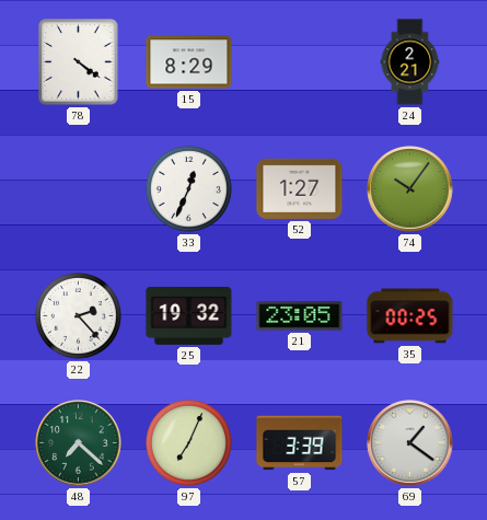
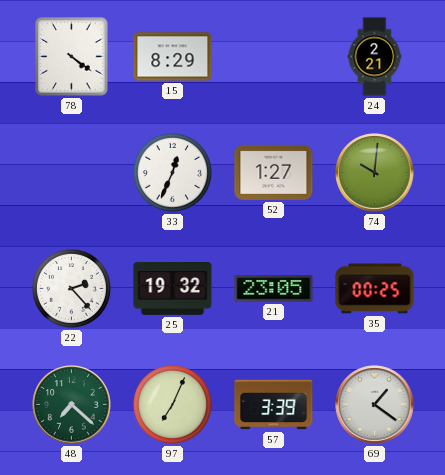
74: 10:06 -> 10:01 (375, 173)
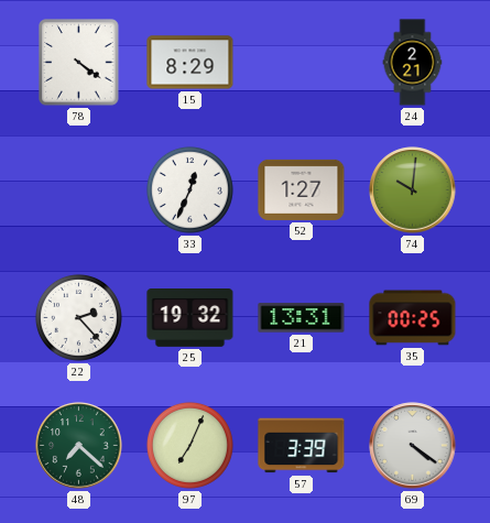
21: 23:05 -> 13:31 (302, 318)
69: 1:21 -> 4:21 (413, 446)
